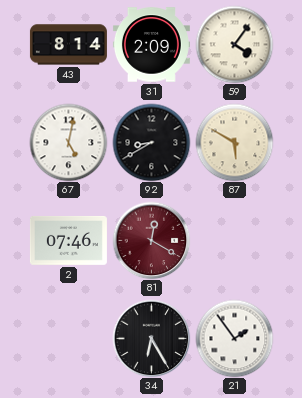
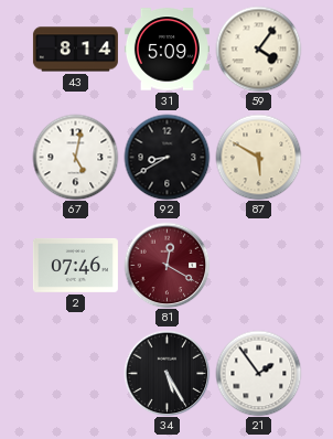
31: 2:09 -> 5:09 (166, 50)
34: 6:25 -> 5:25 (166, 373)
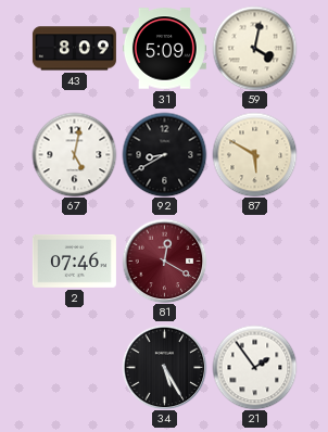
43: 8:14 -> 8:09 (74, 49)
59: 4:06 -> 4:02 (254, 48)
